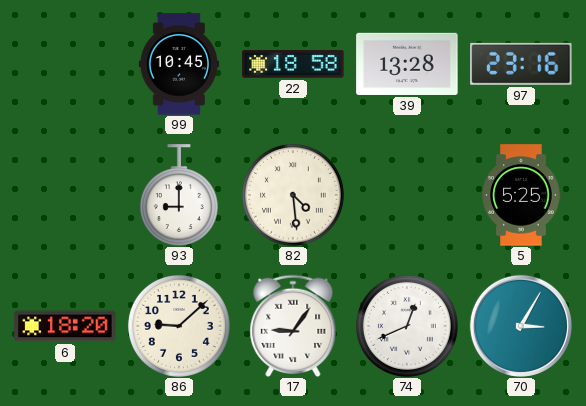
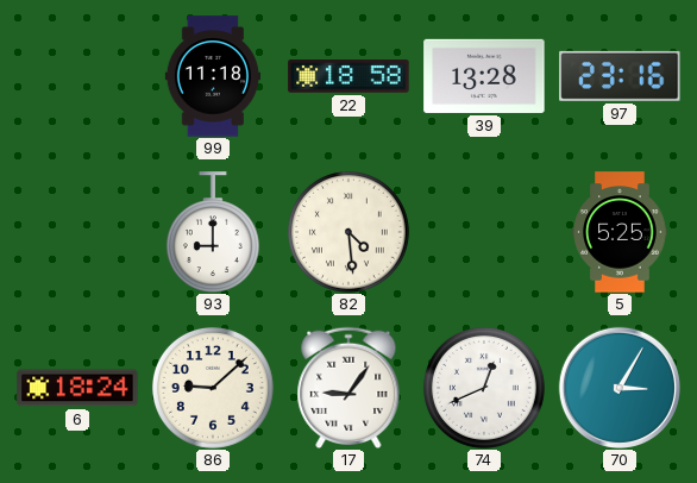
99: 10:45 -> 11:18 (213, 76)
6: 18:20 -> 18:24 (77, 388)
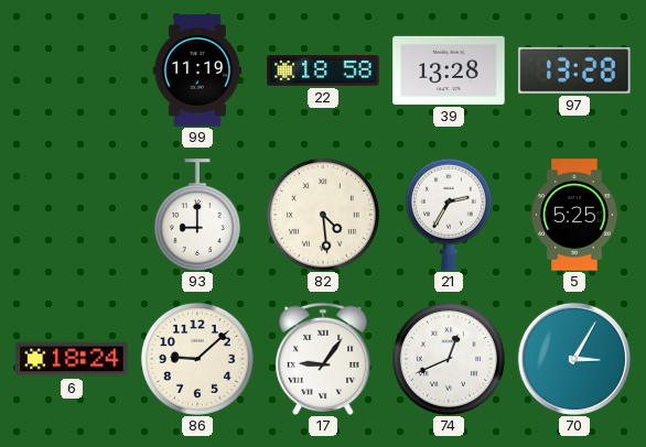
99: 11:18 -> 11:19 (197, 70)
97: 23:16 -> 13:28 (574, 70)
21: none -> 2:35 (449, 215)
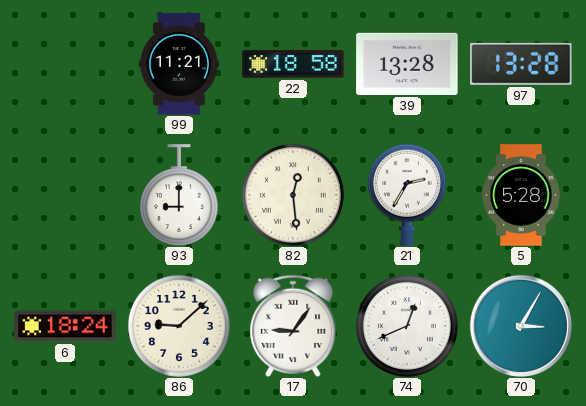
99: 11:19 -> 11:21 (179, 64)
82: 4:29 -> 12:29 (293, 195)
5: 5:25 -> 5:28 (521, 195)
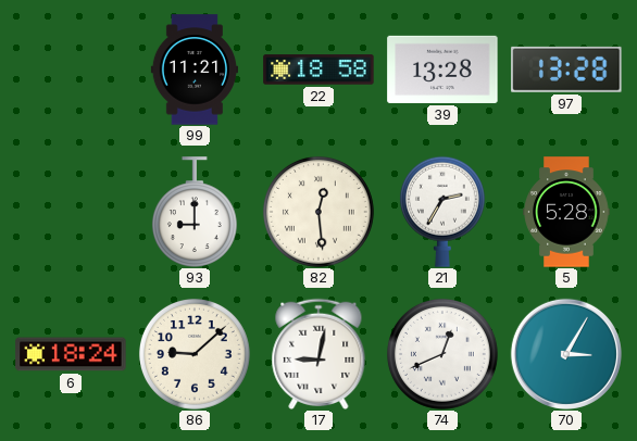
17: 9:06 -> 9:02 (318, 354)
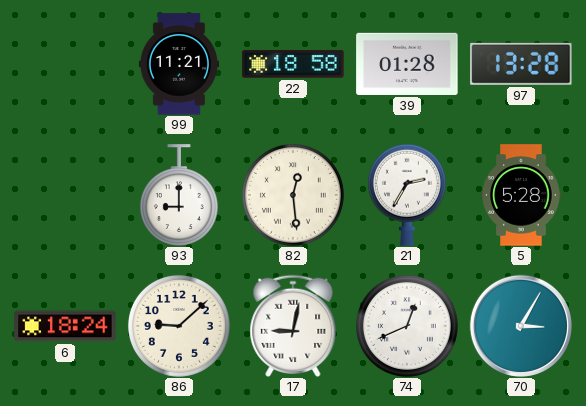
39: 13:28 -> 01:28 (407, 64)
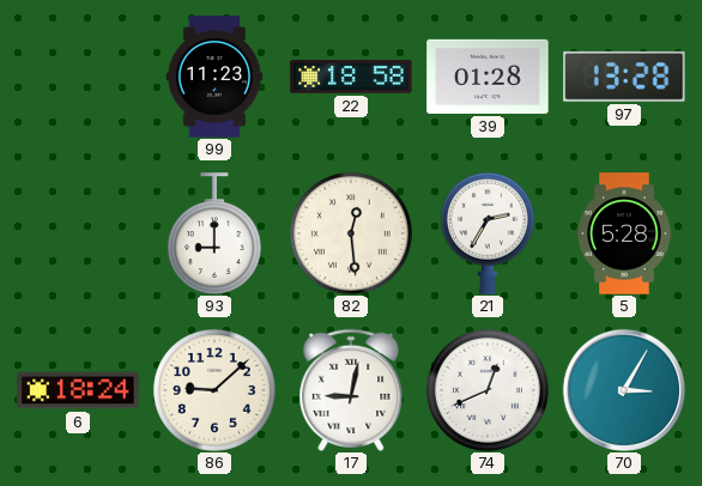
99: 11:21 -> 11:23 (214, 77)
